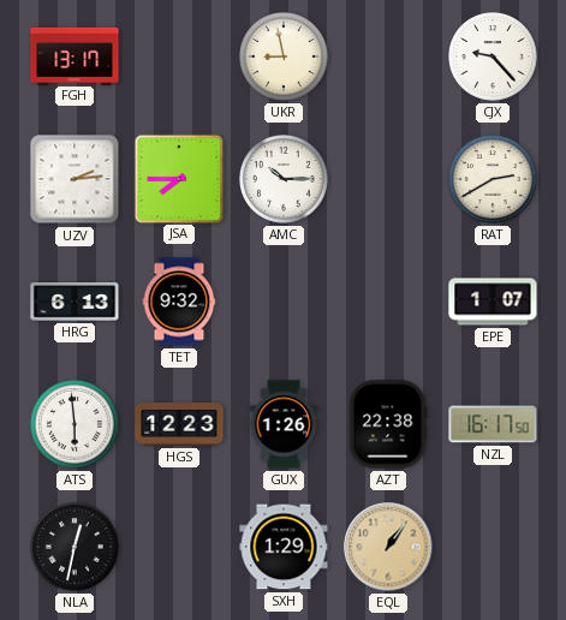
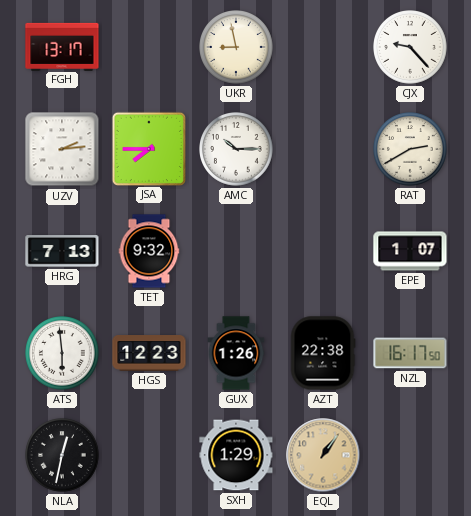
HRG: 6:13 -> 7:13 (62, 251)
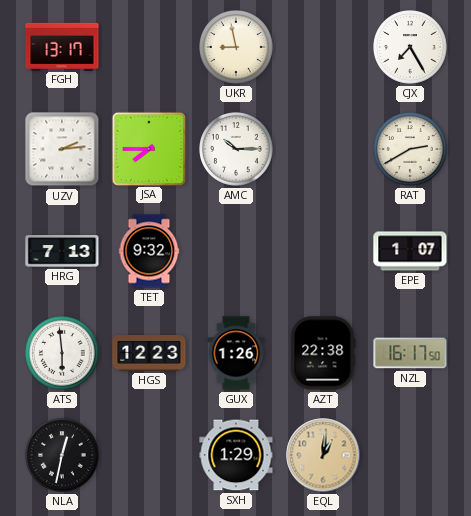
CJX: 9:23 -> 7:25 (410, 47)
EQL: 1:06 -> 1:01 (323, 455)
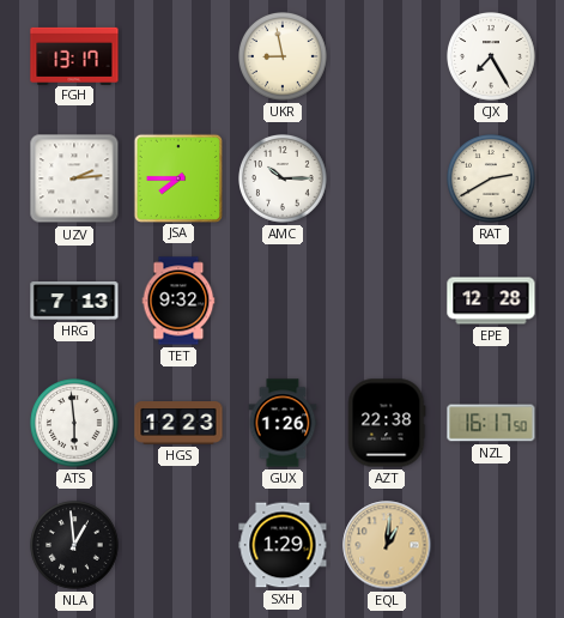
EPE: 1:07 -> 12:28 (491, 301)
NLA: 12:32 -> 12:59 (74, 545)
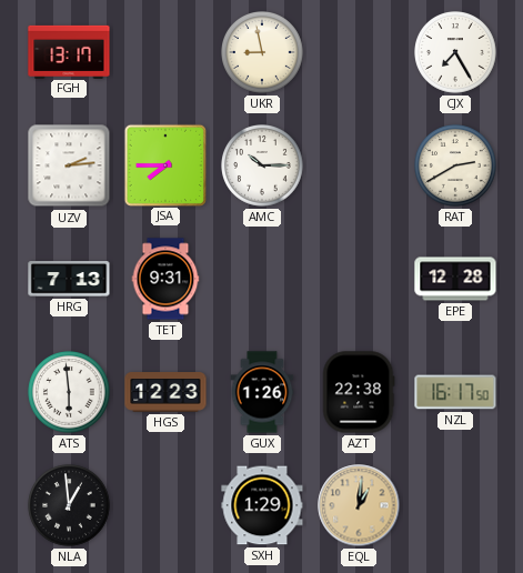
TET: 9:32 -> 9:31 (165, 279)
